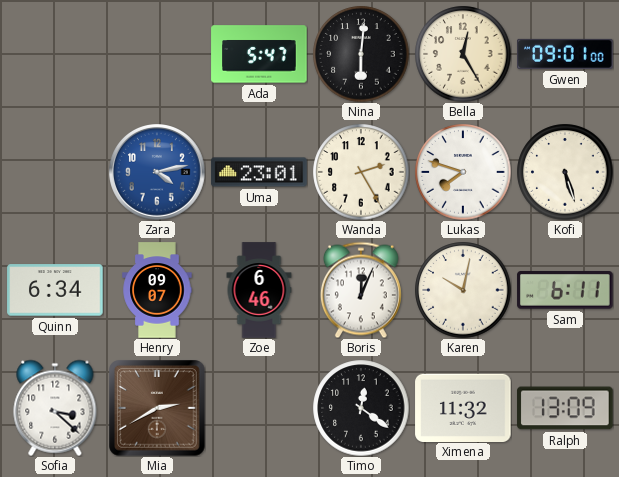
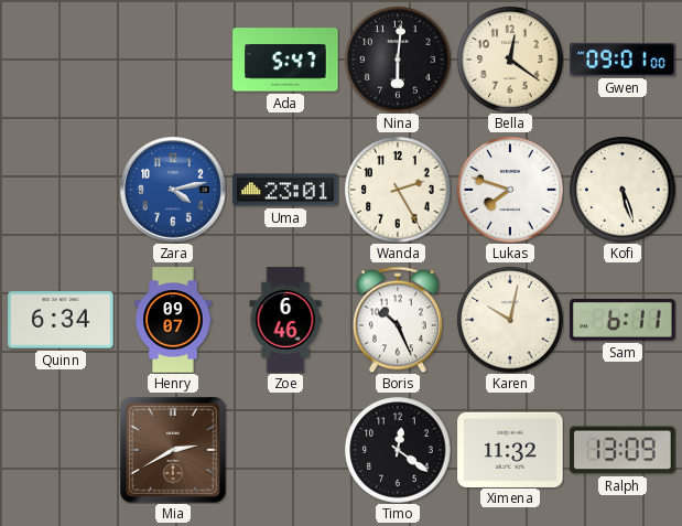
Bella: 12:25 -> 12:21 (510, 60)
Boris: 12:04 -> 10:26 (398, 320)
Sofia: 3:22 -> none (55, 408)
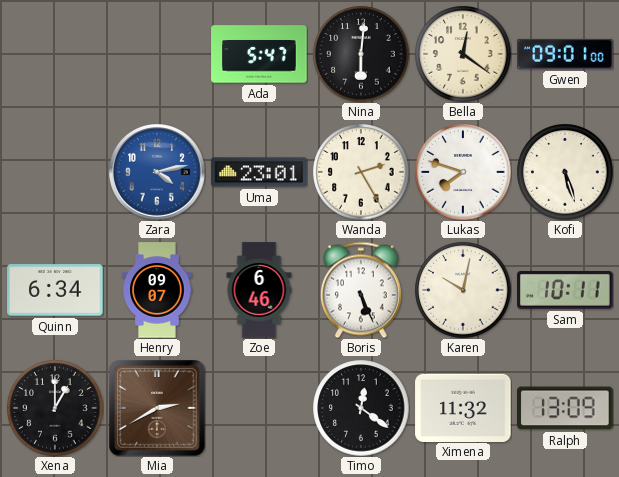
Boris: 10:26 -> 5:26 (361, 290)
Sam: 6:11 -> 10:11 (565, 291)
Xena: none -> 1:00 (55, 408)
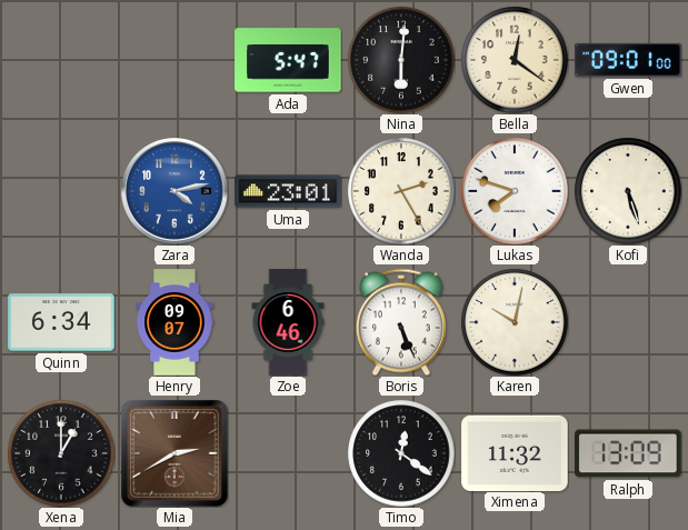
Sam: 10:11 -> none (565, 291)
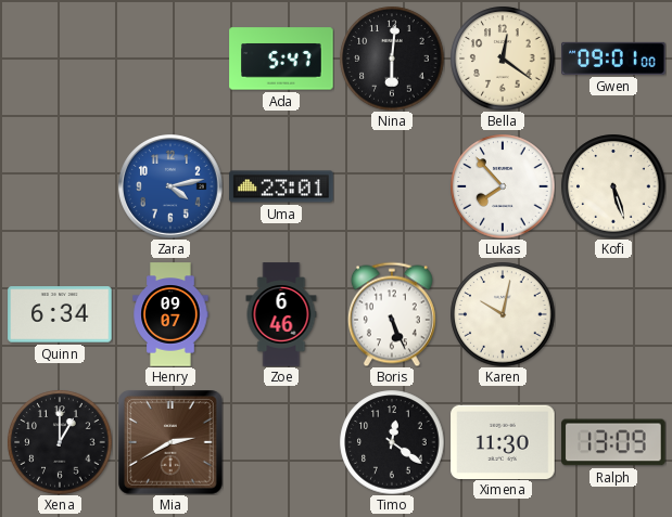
Wanda: 2:25 -> none (401, 191)
Lukas: 7:48 -> 7:53 (503, 186)
Ximena: 11:32 -> 11:30 (503, 441)
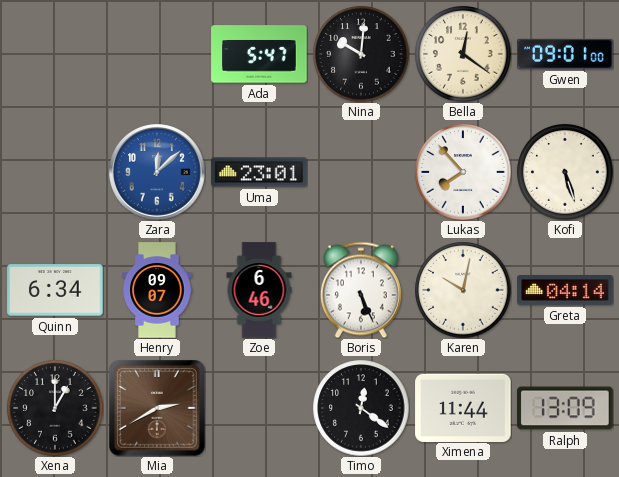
Nina: 6:01 -> 10:01 (361, 54)
Zara: 4:13 -> 12:08 (158, 173)
Greta: none -> 04:14 (565, 291)
Ximena: 11:30 -> 11:44 (463, 407)
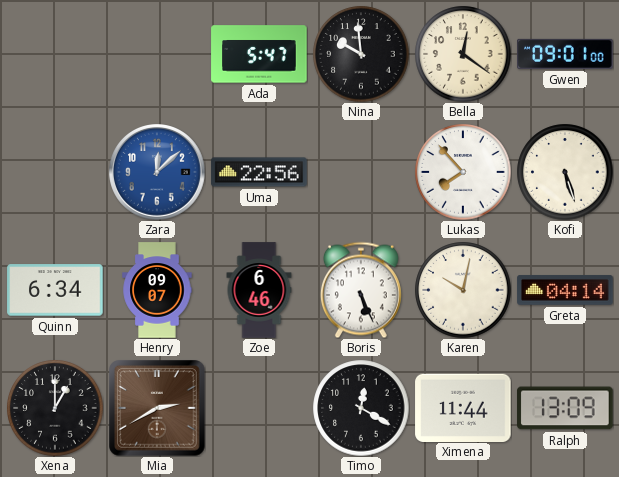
Nina: 10:01 -> 9:59 (361, 54)
Uma: 23:01 -> 22:56 (259, 172)
Timo: 12:21 -> 12:20 (361, 408)
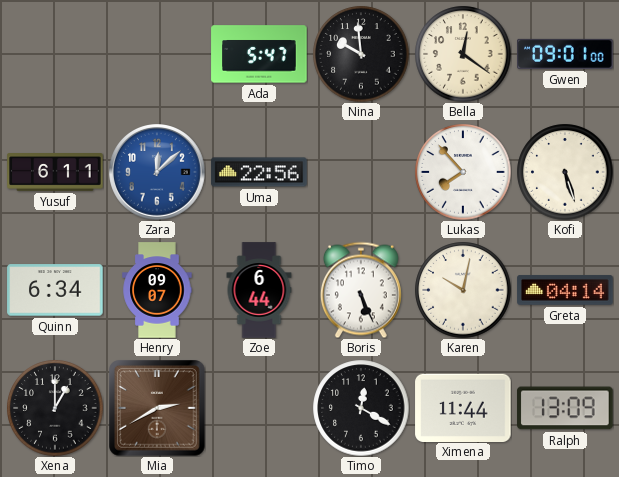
Yusuf: none -> 6:11 (55, 172)
Zoe: 6:46 -> 6:44 (259, 290)
